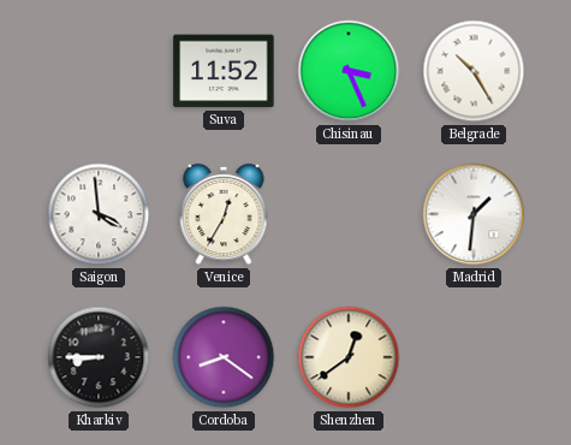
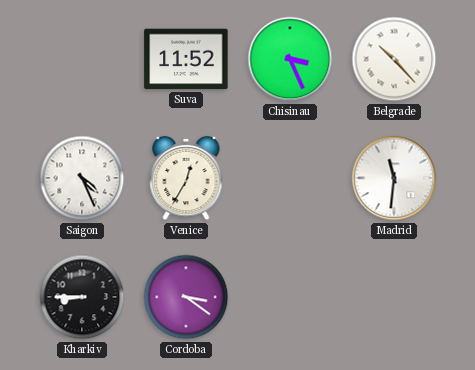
Belgrade: 10:25 -> 10:23 (394, 59)
Saigon: 3:59 -> 4:26 (82, 178)
Madrid: 1:31 -> 11:31 (394, 178)
Cordoba: 8:21 -> 3:21 (186, 297)
Shenzhen: 12:39 -> none (349, 357)
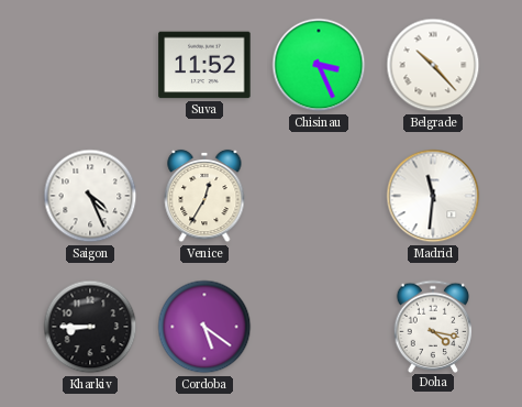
Cordoba: 3:21 -> 5:21 (204, 327)
Doha: none -> 4:17 (433, 326)
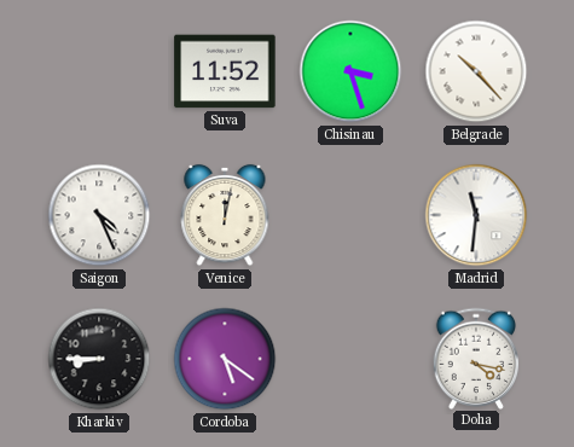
Chisinau: 3:26 -> 3:27 (350, 71)
Venice: 12:35 -> 12:02 (225, 215)
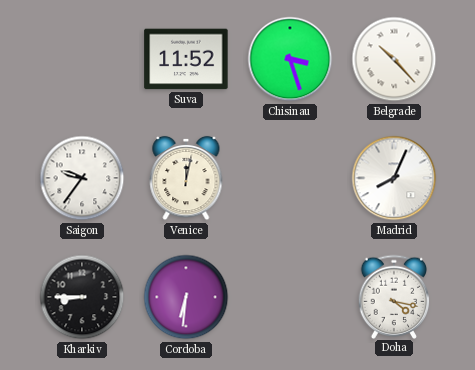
Saigon: 4:26 -> 9:36 (82, 178)
Madrid: 11:31 -> 8:04 (394, 178)
Cordoba: 5:21 -> 6:31 (186, 297)
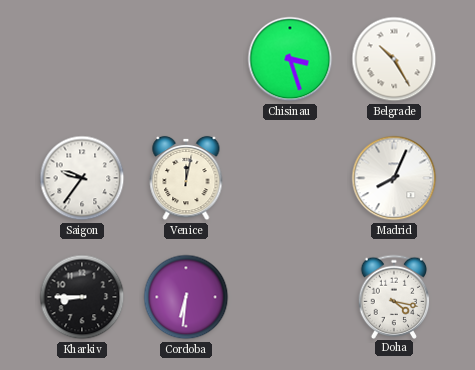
Suva: 11:52 -> none (186, 59)
Belgrade: 10:23 -> 10:25 (394, 59)
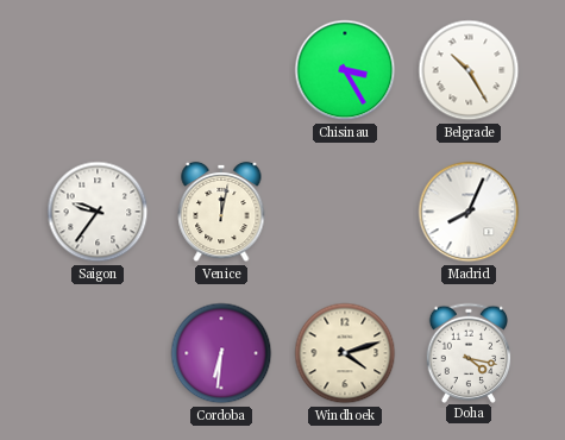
Chisinau: 3:27 -> 3:25 (345, 70)
Kharkiv: 8:45 -> none (82, 297)
Windhoek: none -> 4:12 (345, 353)
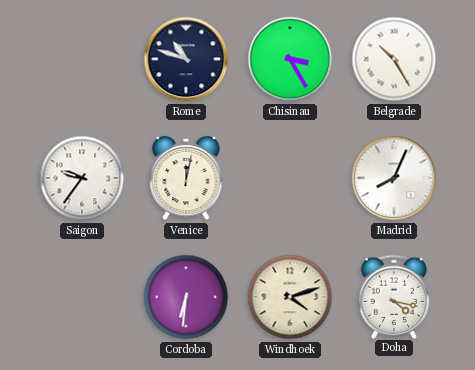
Rome: none -> 10:48 (186, 59)
